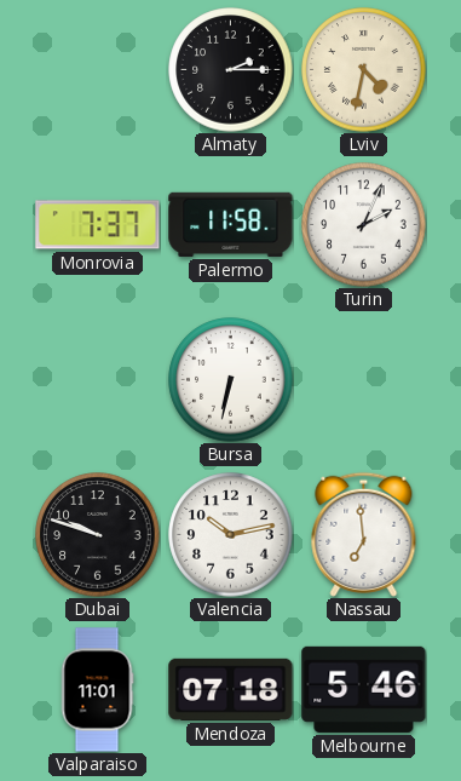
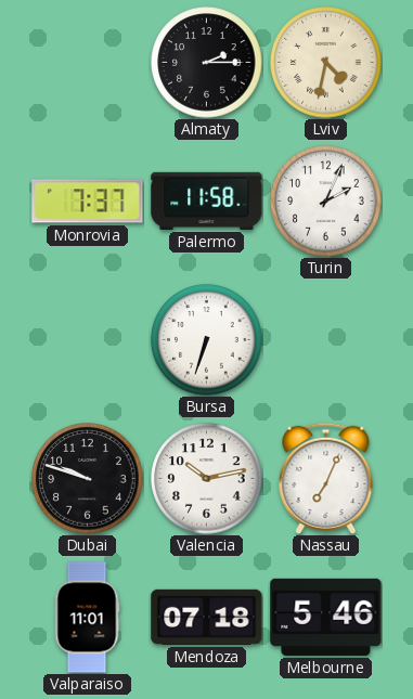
Bursa: 6:32 -> 6:33 (207, 340)
Nassau: 6:59 -> 7:04 (326, 478)
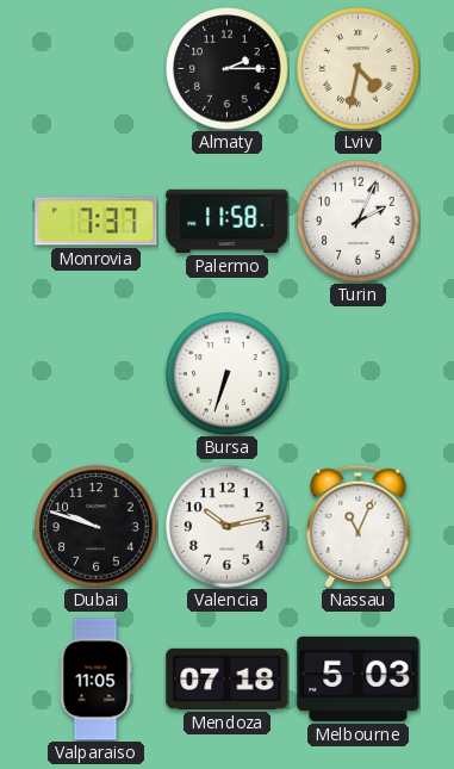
Nassau: 7:04 -> 11:04 (359, 526)
Valparaiso: 11:01 -> 11:05 (95, 680)
Melbourne: 5:46 -> 5:03 (359, 678)
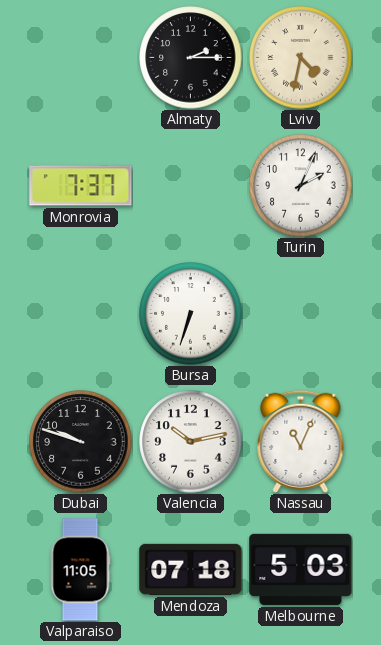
Palermo: 11:58 -> none (228, 221)
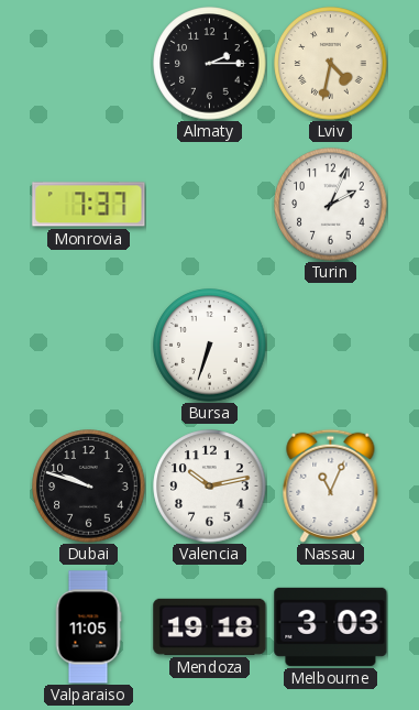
Mendoza: 07:18 -> 19:18 (210, 626)
Melbourne: 5:03 -> 3:03 (331, 626)
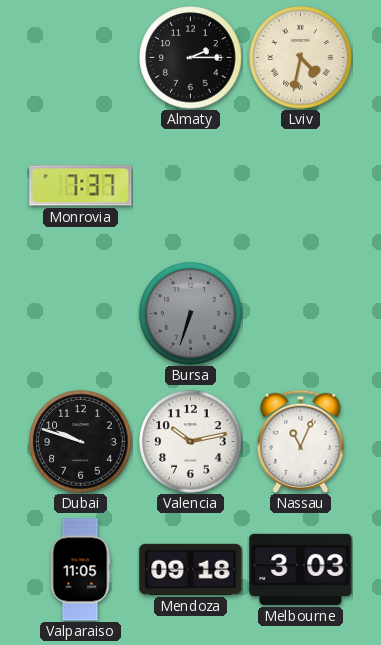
Turin: 2:04 -> none (331, 205)
Bursa dial: white -> grey (191, 314)
Mendoza: 19:18 -> 09:18 (191, 569)
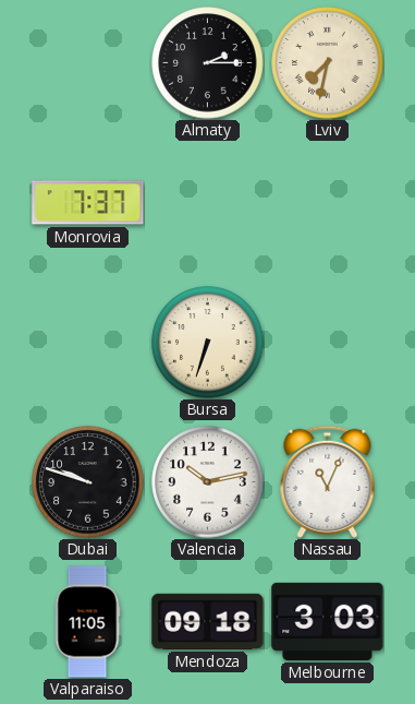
Lviv: 4:32 -> 7:32 (328, 63)
Bursa dial: grey -> cream (208, 343)
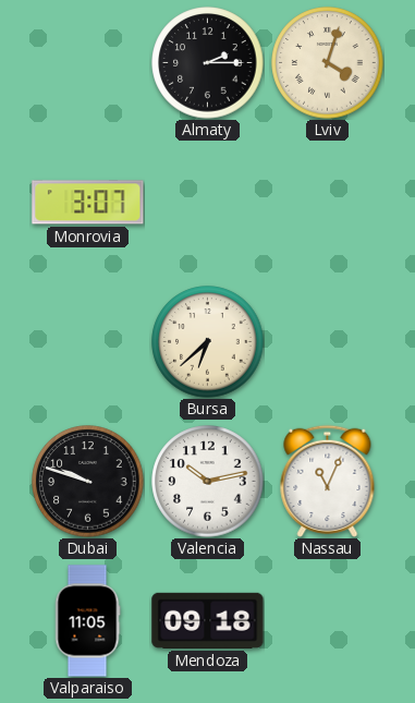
Lviv: 7:32 -> 4:03 (328, 63)
Monrovia: 7:37 -> 3:07 (88, 203)
Bursa: 6:33 -> 6:38 (208, 342)
Melbourne: 3:03 -> none (328, 621)
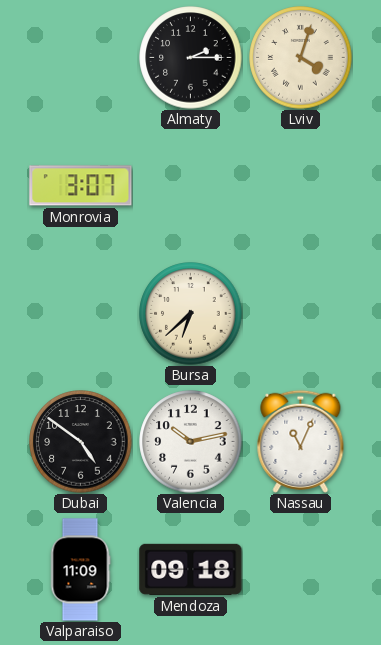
Dubai: 9:48 -> 4:51 (81, 442)
Valparaiso: 11:05 -> 11:09 (80, 570)
